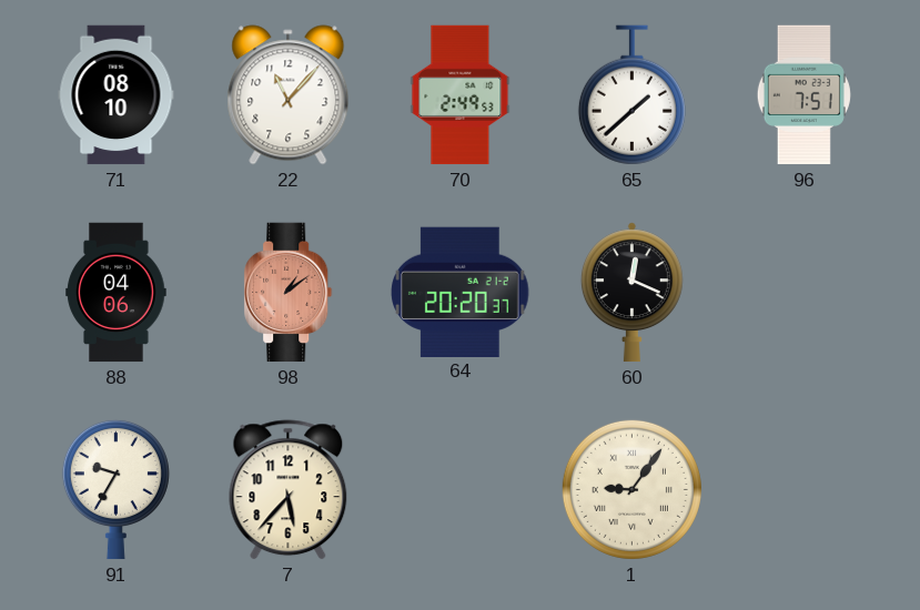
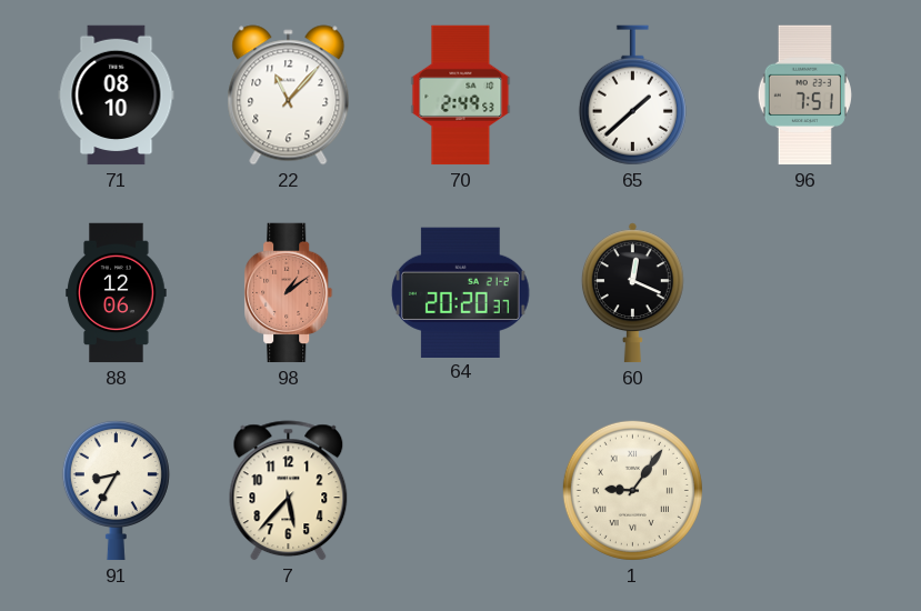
88: 04:06 -> 12:06 (117, 293)
91: 9:35 -> 8:35 (116, 490)
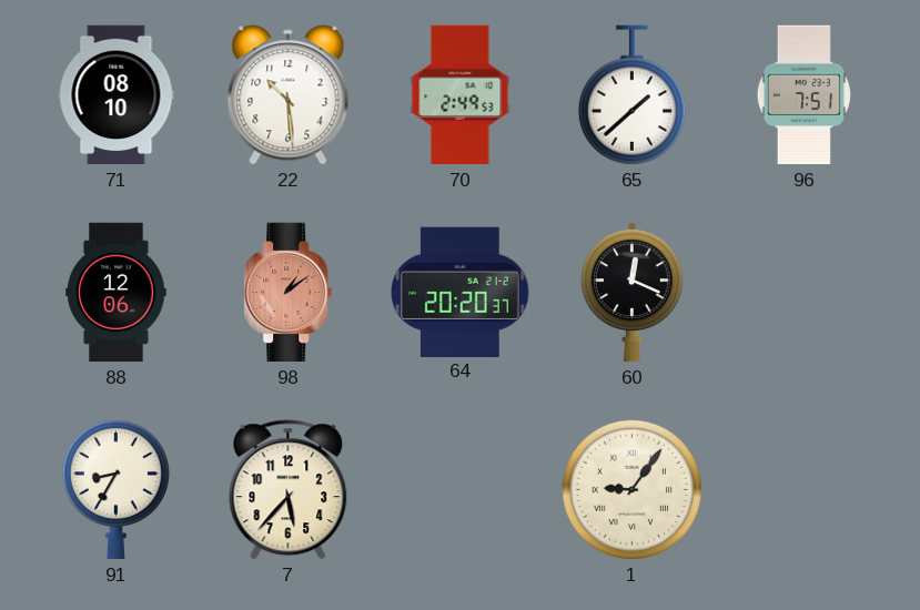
22: 11:07 -> 10:29 (289, 95)
